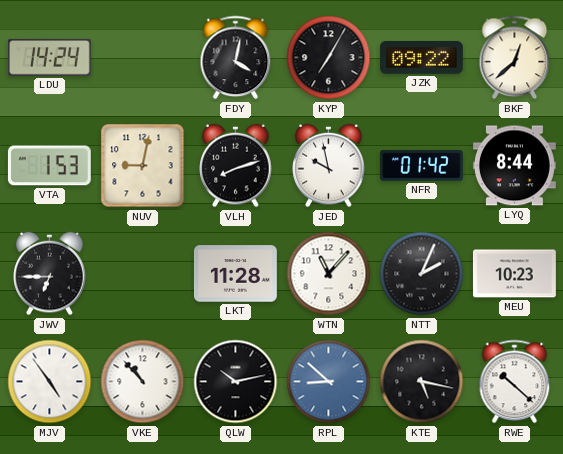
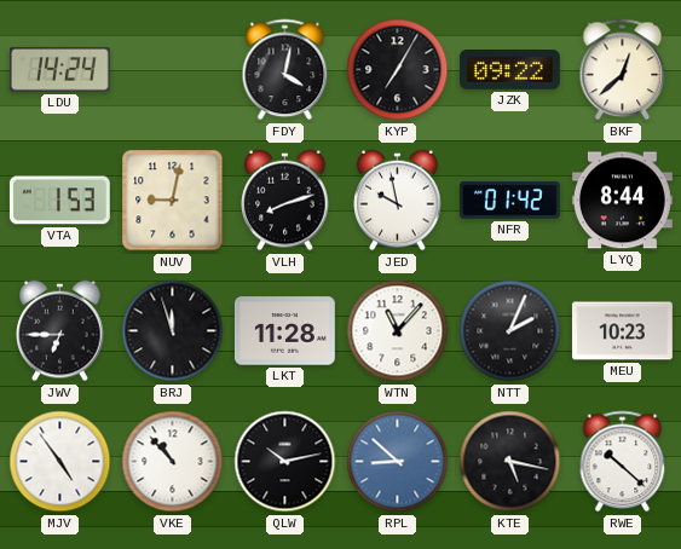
BRJ: none -> 11:57 (173, 331)
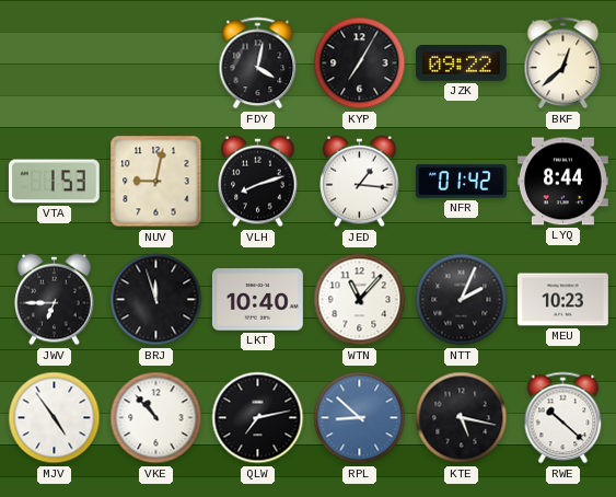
LDU: 14:24 -> none (59, 70)
JED: 9:58 -> 1:16 (360, 182)
LKT: 11:28 -> 10:40 (257, 300)
QLW: 10:13 -> 7:13 (258, 418)
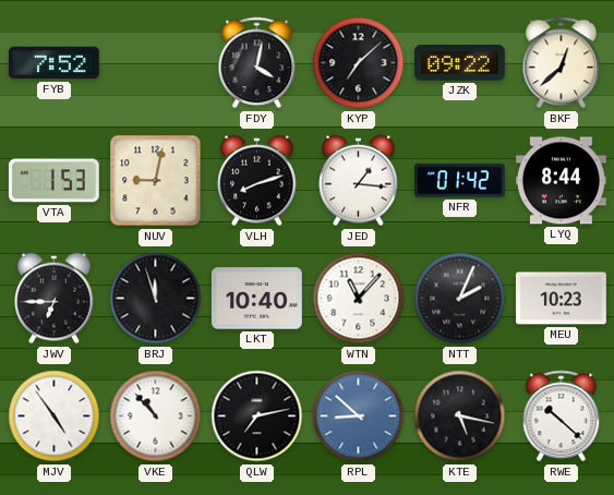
FYB: none -> 7:52 (53, 63)
KYP: 7:05 -> 7:08 (359, 63)
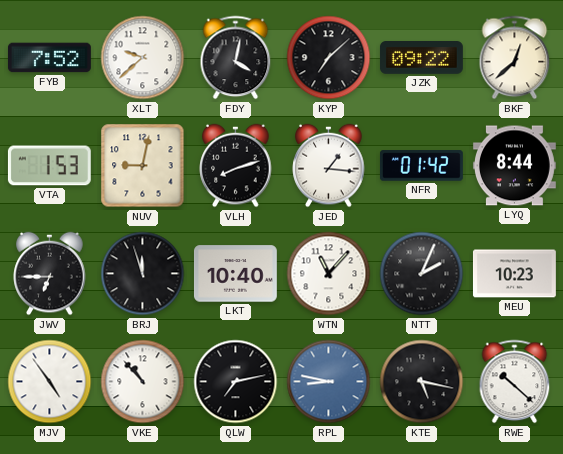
XLT: none -> 9:38 (143, 58)
RPL: 8:52 -> 8:47 (329, 382)
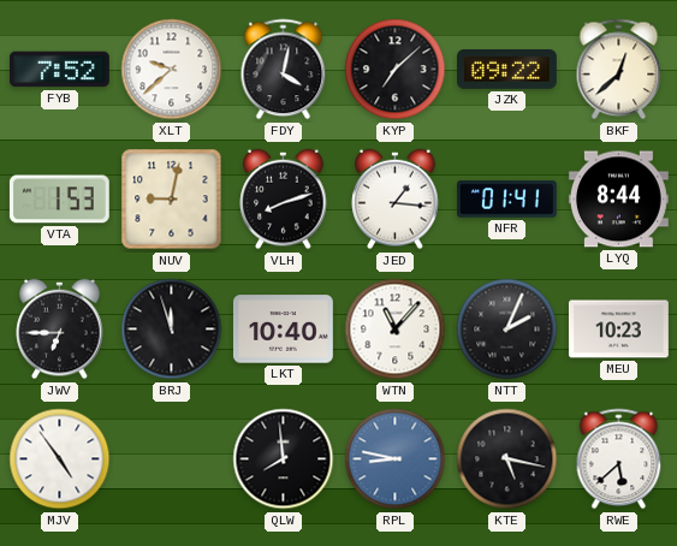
NFR: 01:42 -> 01:41 (506, 200)
VKE: 10:53 -> none (143, 382)
QLW: 7:13 -> 7:59 (284, 459)
RWE: 10:22 -> 5:38 (619, 459)
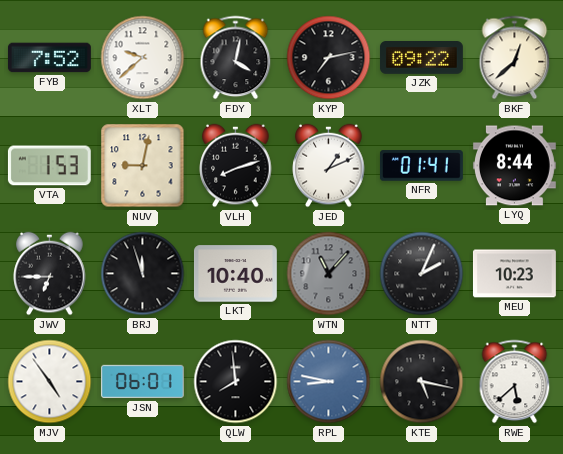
KYP: 7:08 -> 7:13 (329, 58)
JED: 1:16 -> 1:11 (329, 166)
WTN dial: white -> grey (329, 274)
JSN: none -> 06:01 (142, 382)
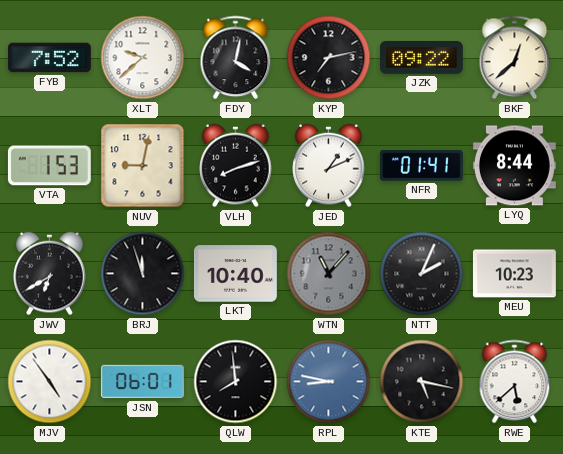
JWV: 6:45 -> 6:40 (50, 274)
